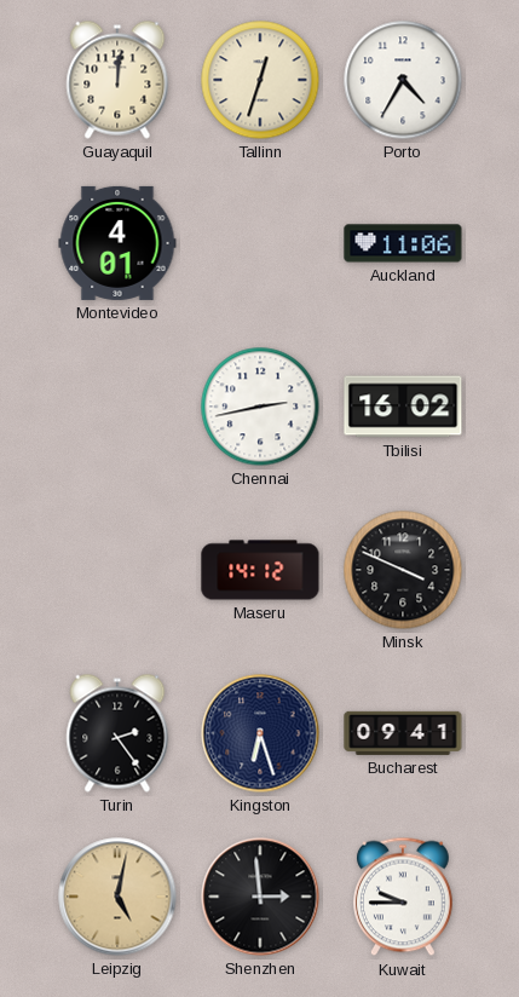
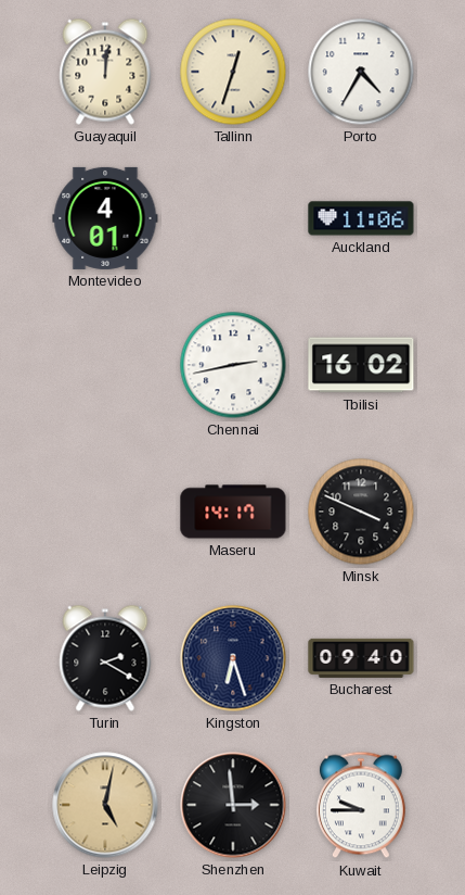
Maseru: 14:12 -> 14:17 (233, 512)
Turin: 2:24 -> 2:20 (105, 658)
Bucharest: 09:41 -> 09:40 (361, 658)
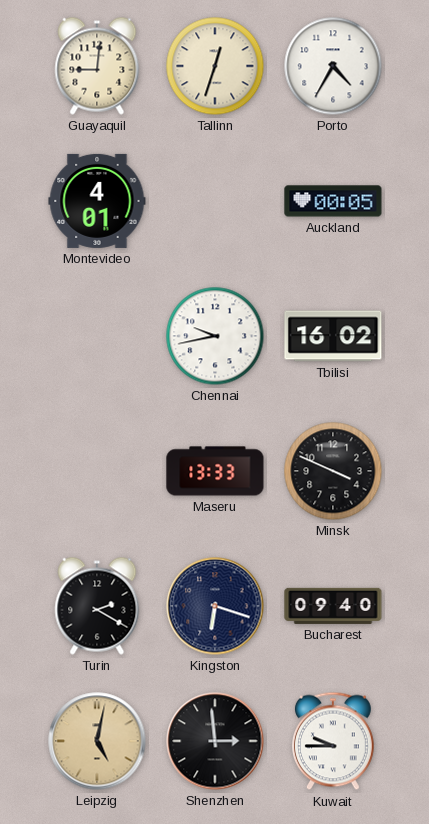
Guayaquil: 12:01 -> 9:01 (97, 66)
Auckland: 11:06 -> 00:05 (333, 201)
Chennai: 2:43 -> 9:43 (215, 336)
Maseru: 14:17 -> 13:33 (215, 471)
Kingston: 6:27 -> 6:18 (215, 606)
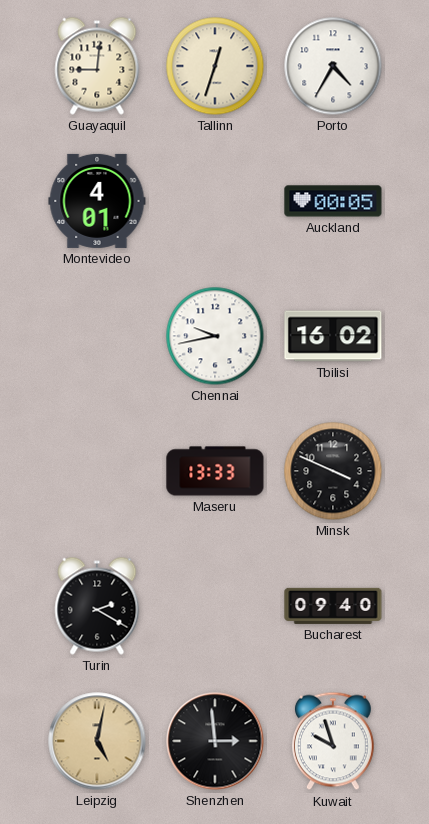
Kingston: 6:18 -> none (215, 606)
Kuwait: 9:45 -> 9:57 (333, 741)
